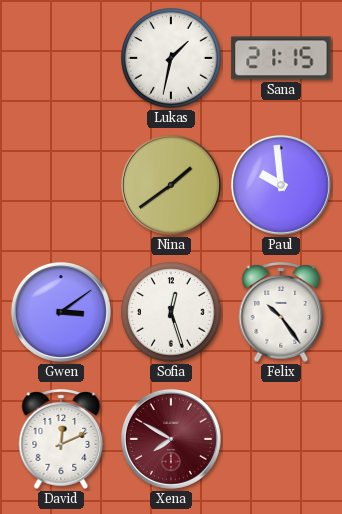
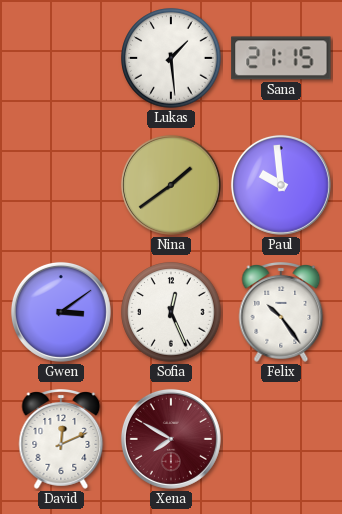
Lukas: 1:32 -> 1:29 (171, 58)
Sofia: 12:27 -> 12:26 (171, 312)
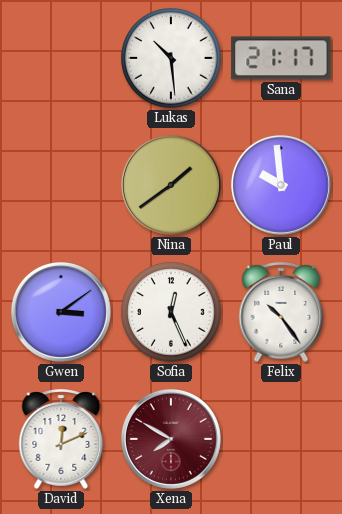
Lukas: 1:29 -> 10:29 (171, 58)
Sana: 21:15 -> 21:17 (281, 58)
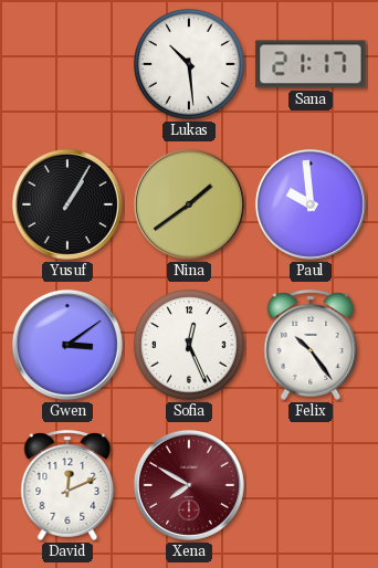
Yusuf: none -> 1:05 (67, 204)
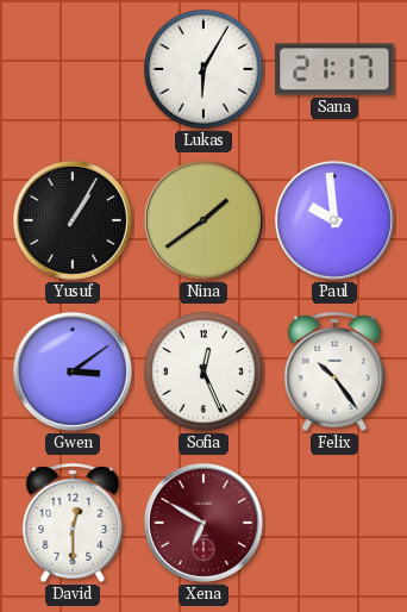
Lukas: 10:29 -> 6:05 (203, 69)
David: 12:11 -> 12:30 (73, 524)
Xena: 7:50 -> 6:50 (203, 523)
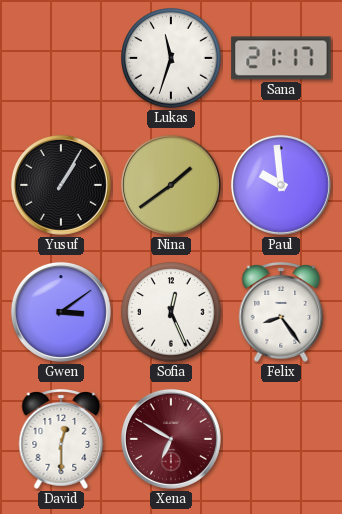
Lukas: 6:05 -> 11:33 (171, 58)
Felix: 10:24 -> 8:24 (281, 313)
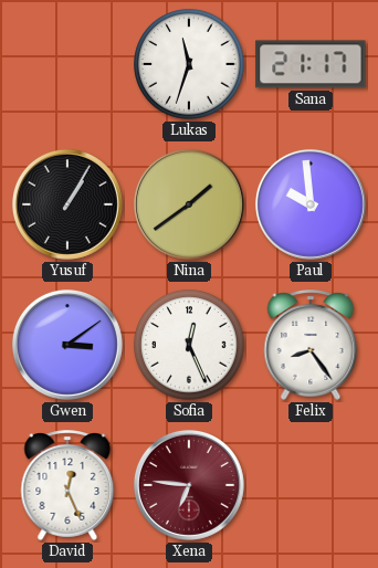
David: 12:30 -> 12:26 (67, 486)
Xena: 6:50 -> 6:46 (189, 485)
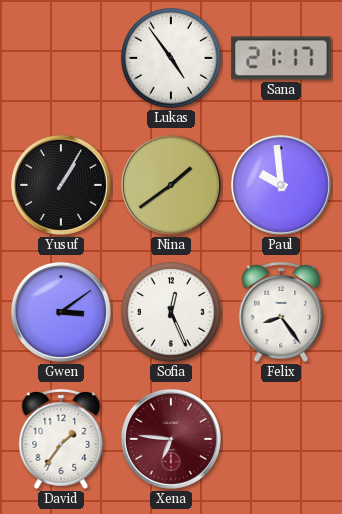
Lukas: 11:33 -> 4:54 (171, 58)
David: 12:26 -> 1:36 (61, 440)
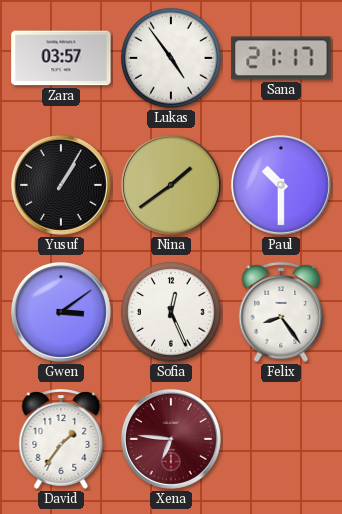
Zara: none -> 03:57 (61, 58)
Paul: 9:59 -> 10:30 (281, 185)
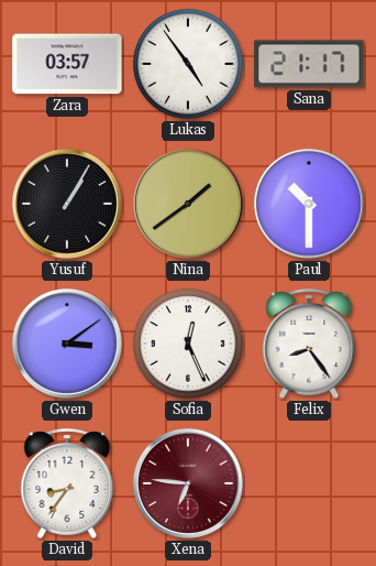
David: 1:36 -> 8:36 (67, 485)
